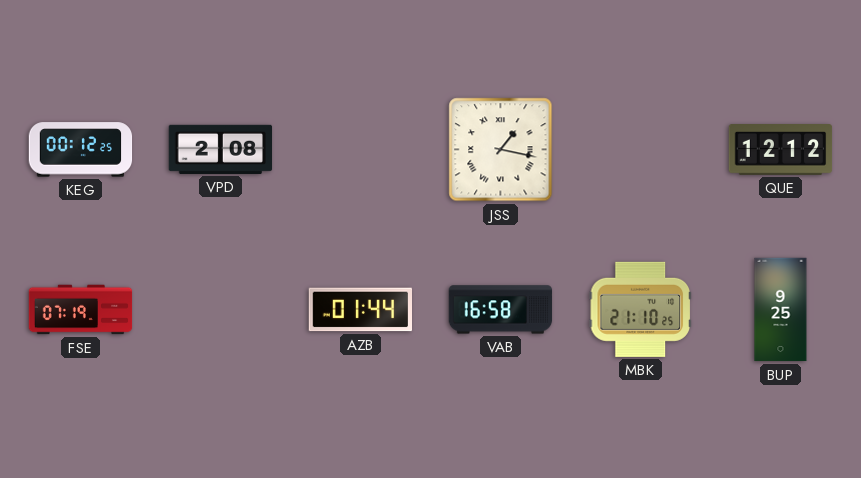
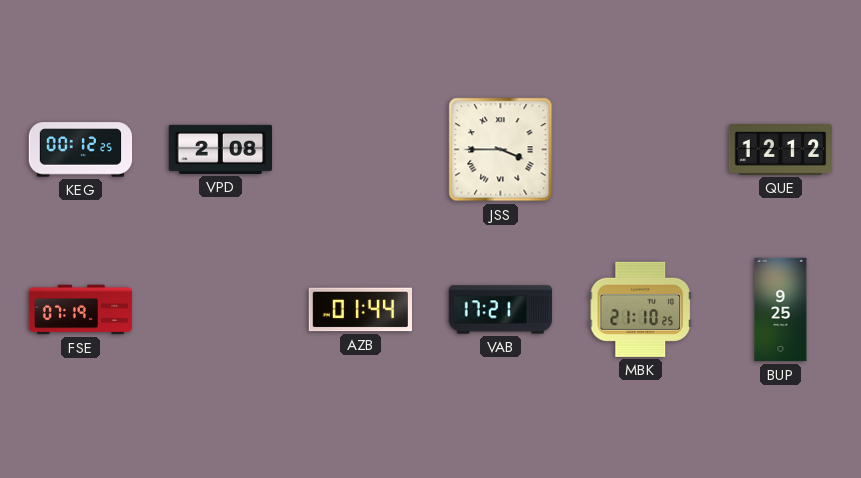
JSS: 1:17 -> 3:45 (501, 150)
VAB: 16:58 -> 17:21 (501, 310)
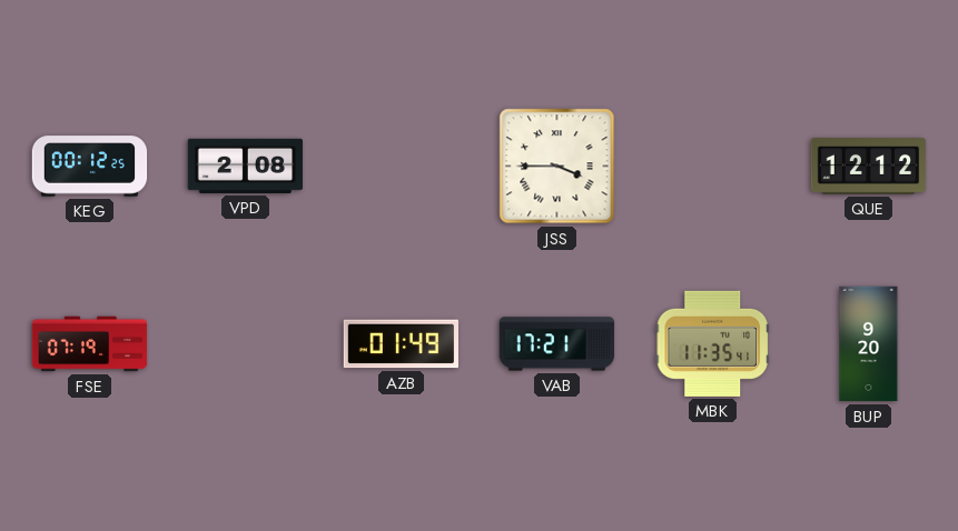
AZB: 01:44 -> 01:49 (402, 344)
MBK: 21:10 -> 11:35 (712, 343)
BUP: 9:25 -> 9:20 (869, 344)
